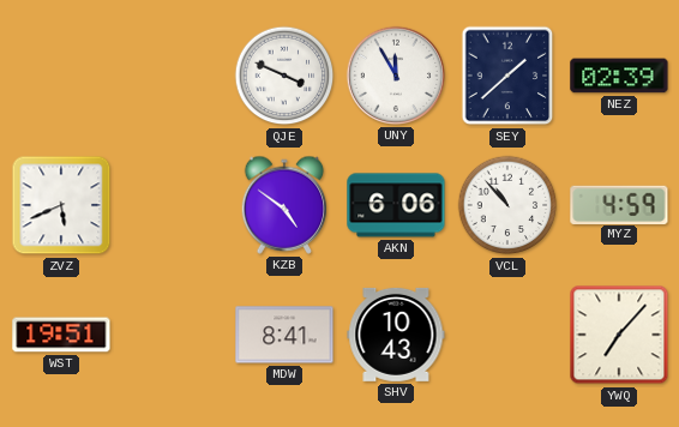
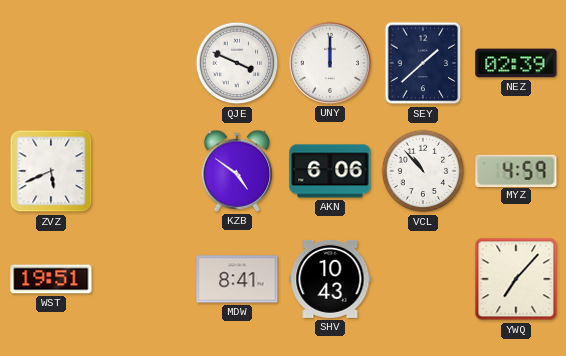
UNY: 11:55 -> 12:00 (330, 63)
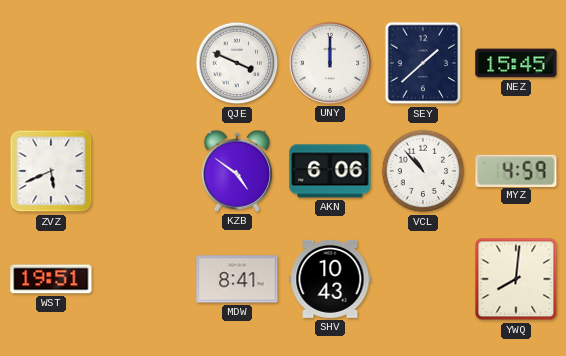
NEZ: 02:39 -> 15:45 (516, 63)
YWQ: 7:07 -> 8:01 (516, 279)
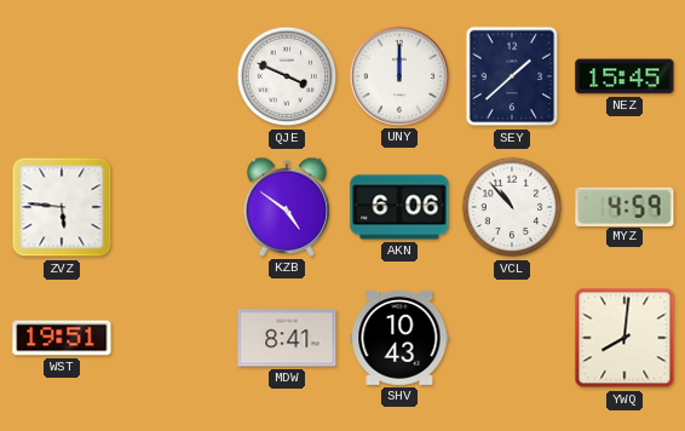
ZVZ: 5:41 -> 5:46 (62, 207)
